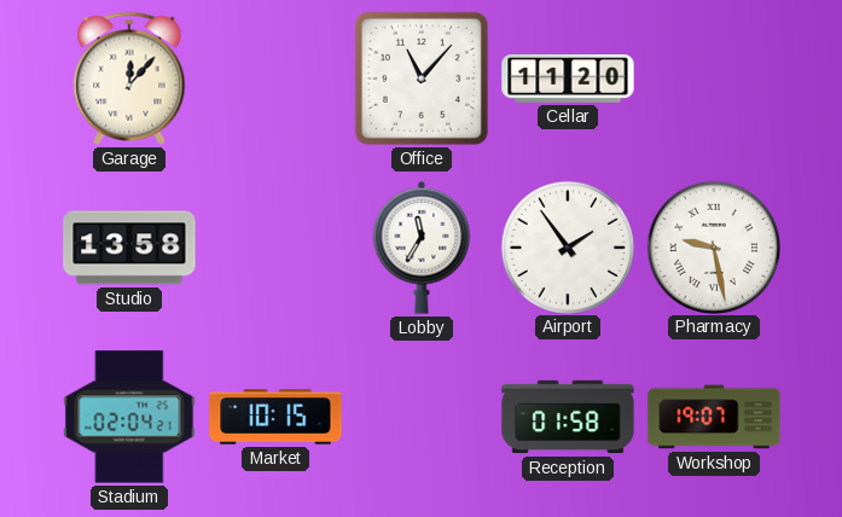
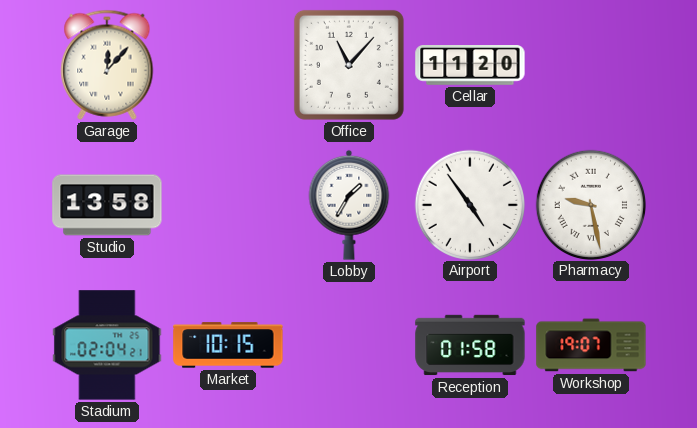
Lobby: 11:35 -> 1:35 (349, 205)
Airport: 1:54 -> 4:54 (469, 204)
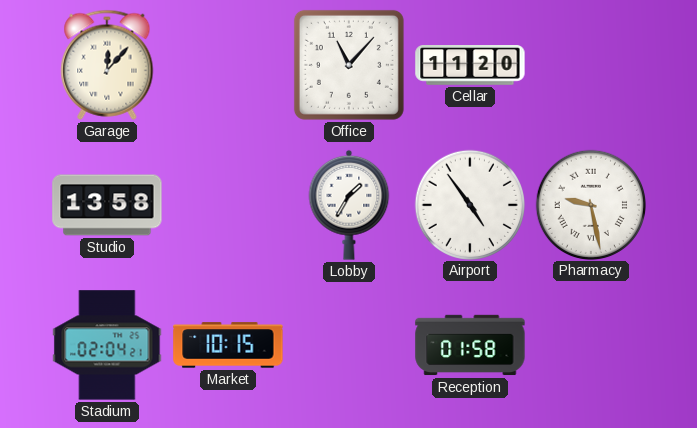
Workshop: 19:07 -> none (591, 345)
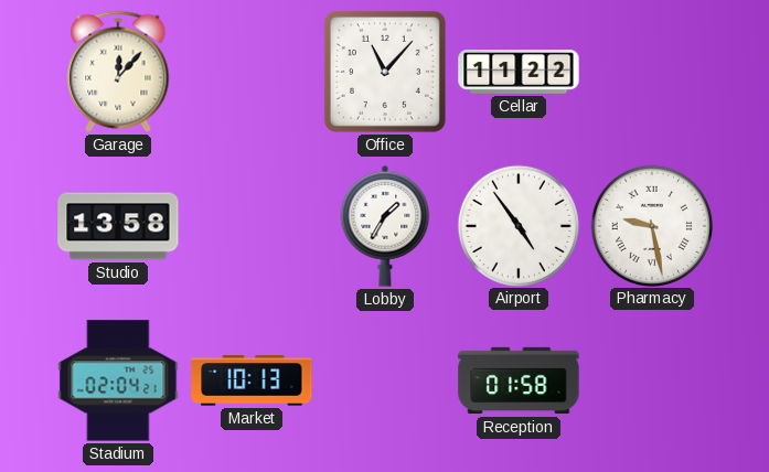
Cellar: 11:20 -> 11:22 (519, 73)
Market: 10:15 -> 10:13 (252, 380)
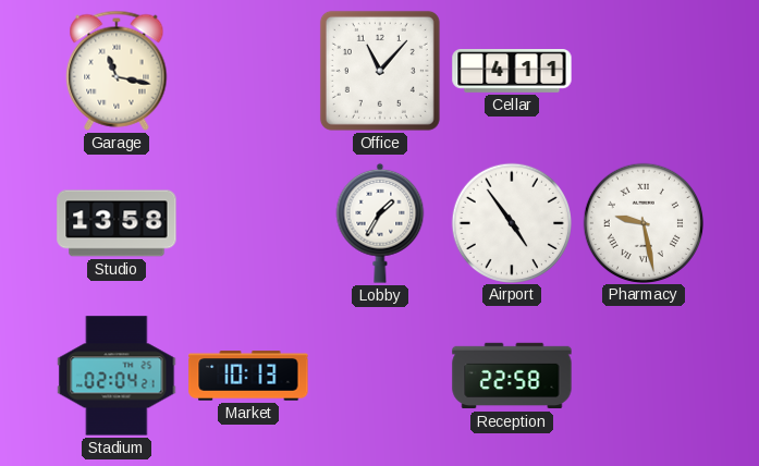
Garage: 12:07 -> 11:17 (117, 71)
Cellar: 11:22 -> 4:11 (512, 72)
Reception: 01:58 -> 22:58 (512, 376)
